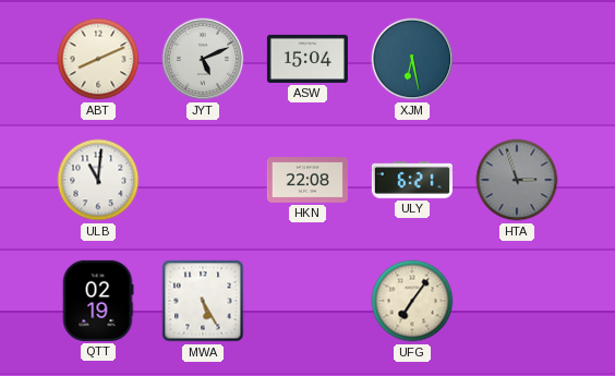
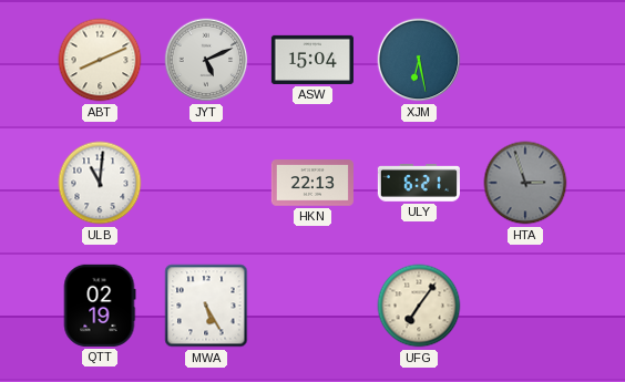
HKN: 22:08 -> 22:13 (312, 183)
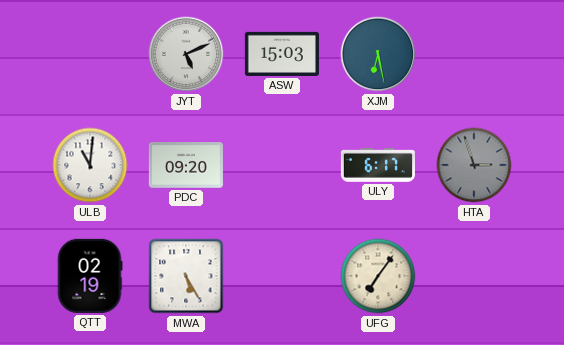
ABT: 8:11 -> none (100, 60)
ASW: 15:04 -> 15:03 (282, 54)
PDC: none -> 09:20 (186, 165)
HKN: 22:13 -> none (312, 183)
ULY: 6:21 -> 6:17 (378, 166)
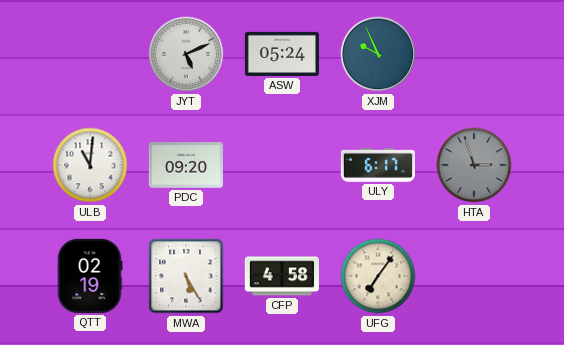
ASW: 15:03 -> 05:24 (282, 54)
XJM: 6:28 -> 9:56 (378, 54)
CFP: none -> 4:58 (282, 276)
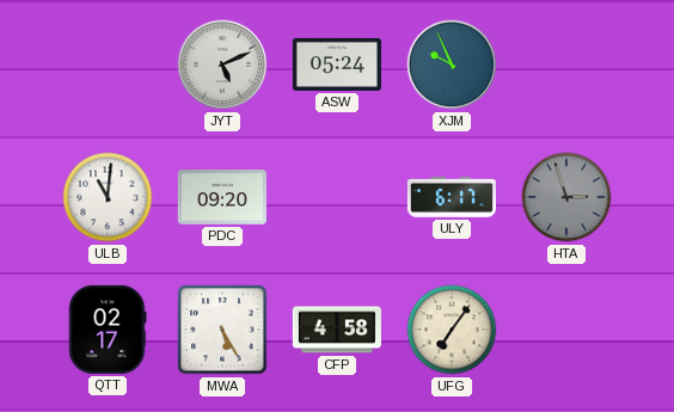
QTT: 02:19 -> 02:17 (108, 330)
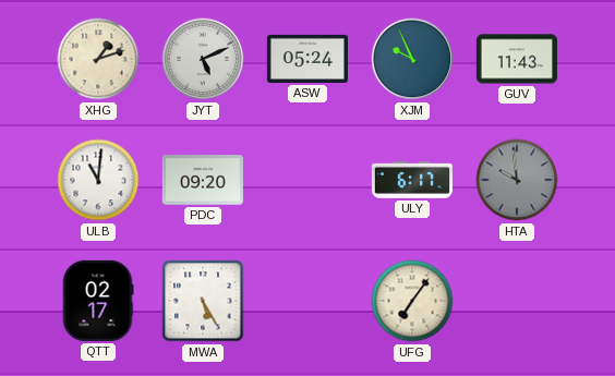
XHG: none -> 1:12 (98, 59)
GUV: none -> 11:43 (517, 59)
HTA: 2:57 -> 9:59 (517, 180)
CFP: 4:58 -> none (337, 330)
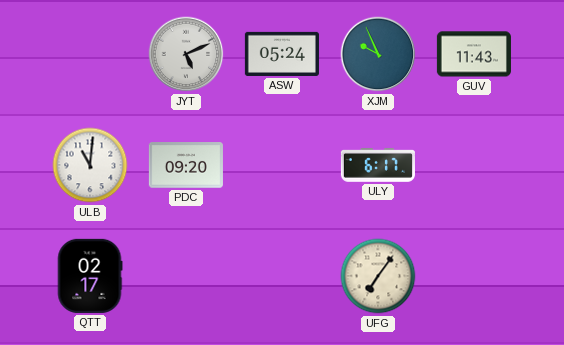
XHG: 1:12 -> none (98, 59)
HTA: 9:59 -> none (517, 180)
MWA: 5:25 -> none (203, 301)
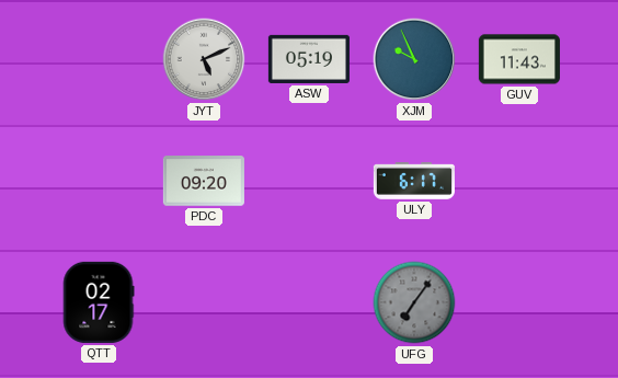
ASW: 05:24 -> 05:19 (309, 59)
ULB: 11:01 -> none (90, 165)
UFG dial: cream -> grey (414, 302)
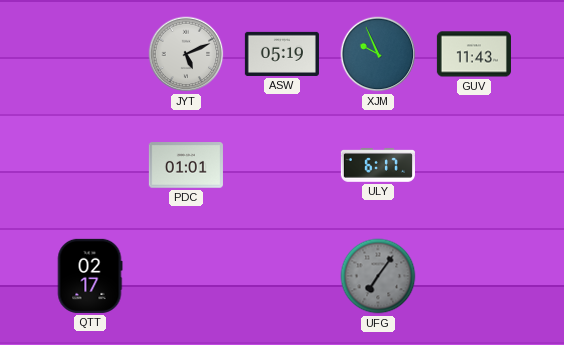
PDC: 09:20 -> 01:01 (186, 165)
